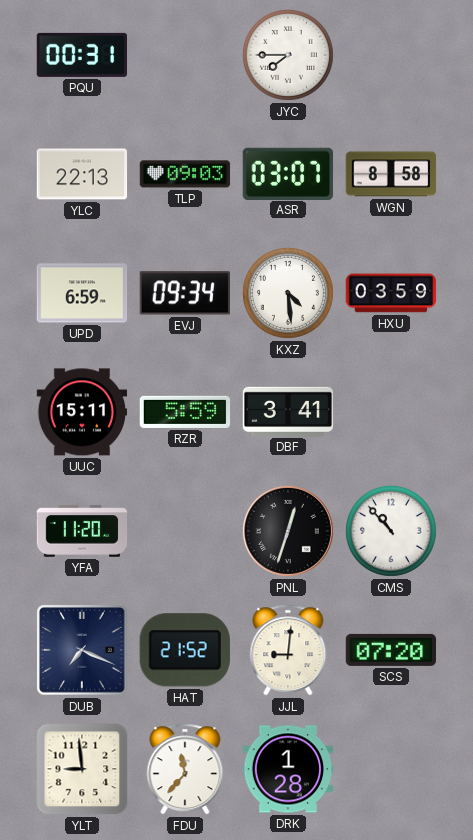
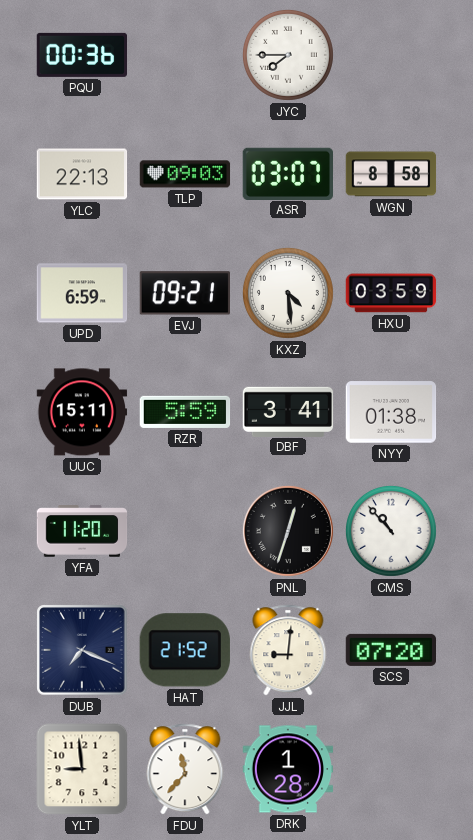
PQU: 00:31 -> 00:36 (82, 55)
EVJ: 09:34 -> 09:21 (184, 293)
NYY: none -> 01:38 (391, 412)
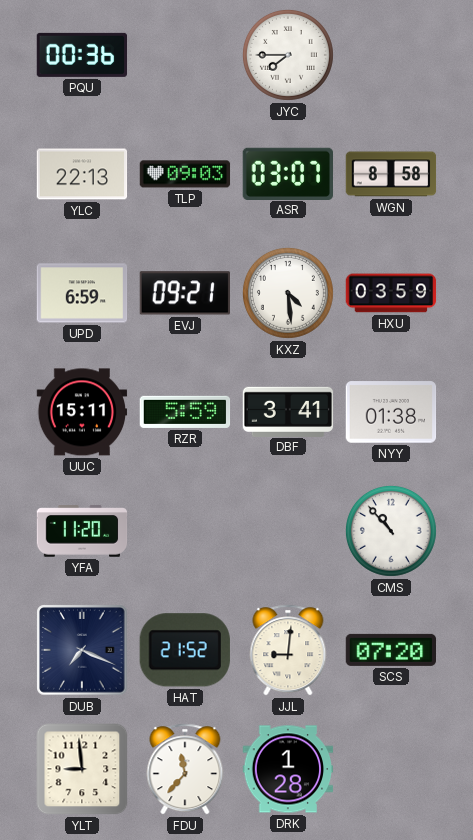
PNL: 12:33 -> none (288, 531)
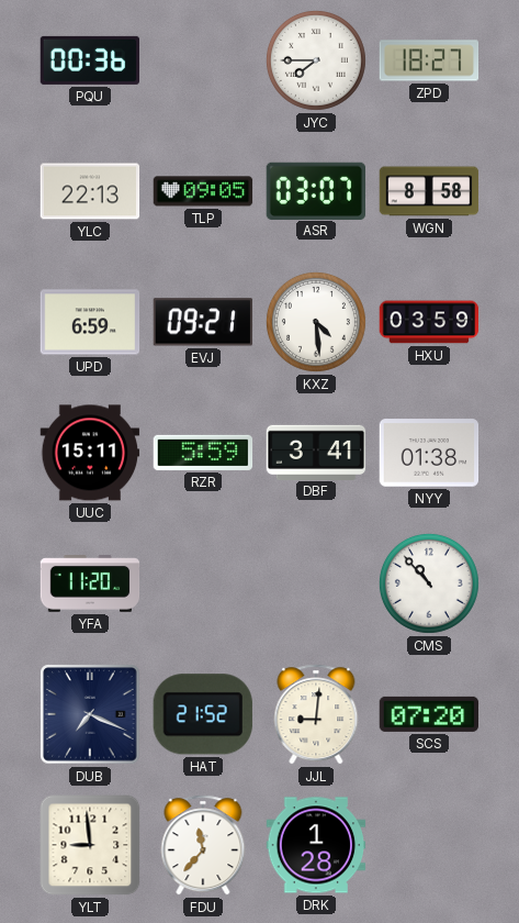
ZPD: none -> 18:27 (429, 60)
TLP: 09:03 -> 09:05 (203, 191)
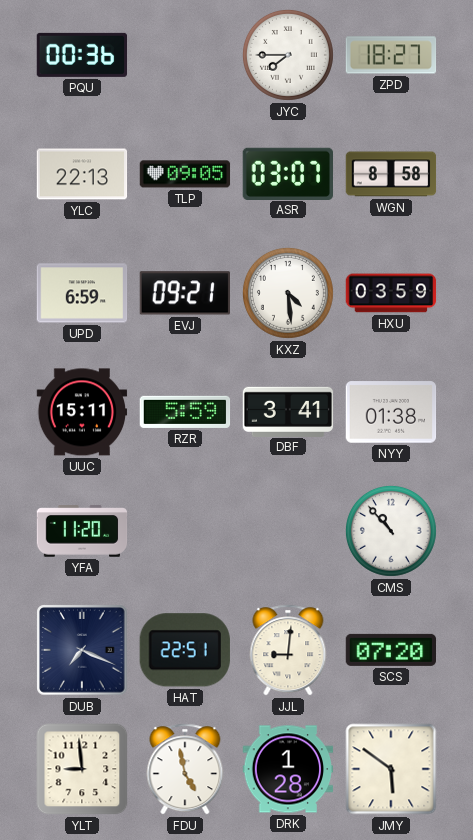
HAT: 21:52 -> 22:51 (185, 650)
FDU: 11:37 -> 4:58 (185, 769)
JMY: none -> 5:51 (391, 769)
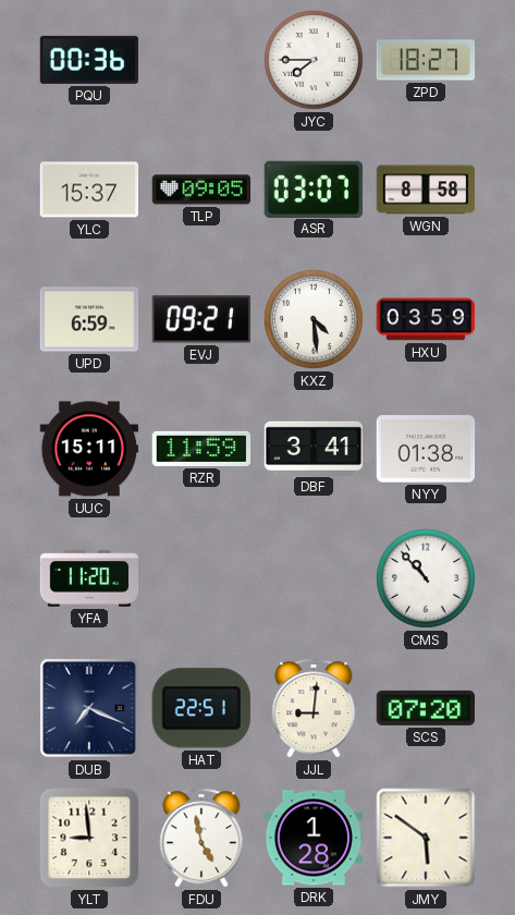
YLC: 22:13 -> 15:37 (89, 190)
RZR: 5:59 -> 11:59 (201, 449)
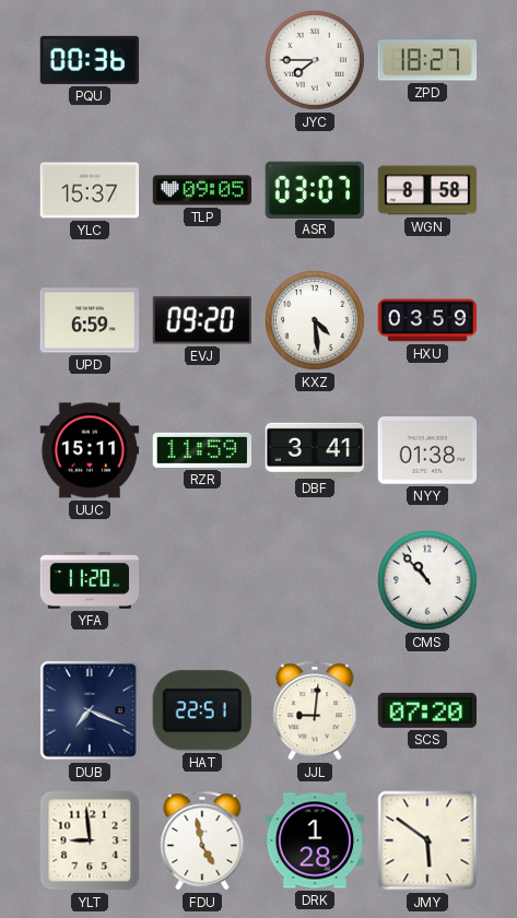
EVJ: 09:21 -> 09:20 (201, 320)
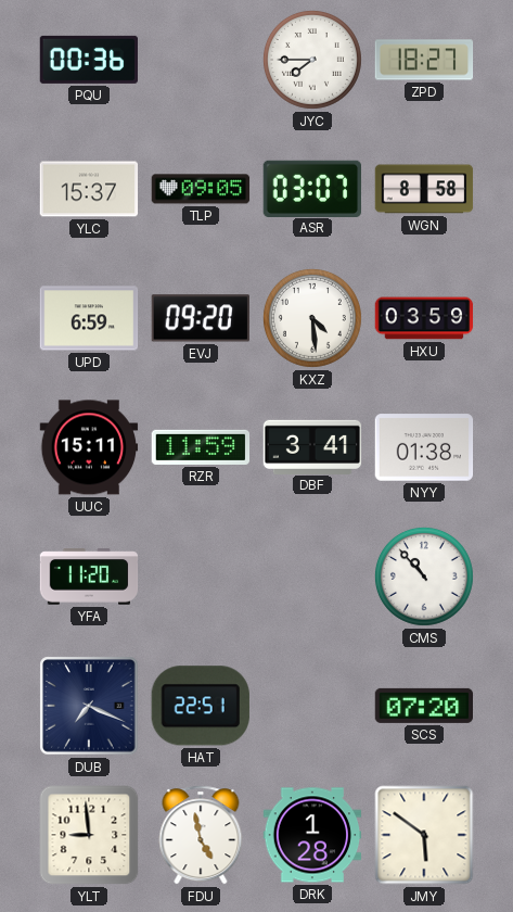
JJL: 9:01 -> none (315, 710)
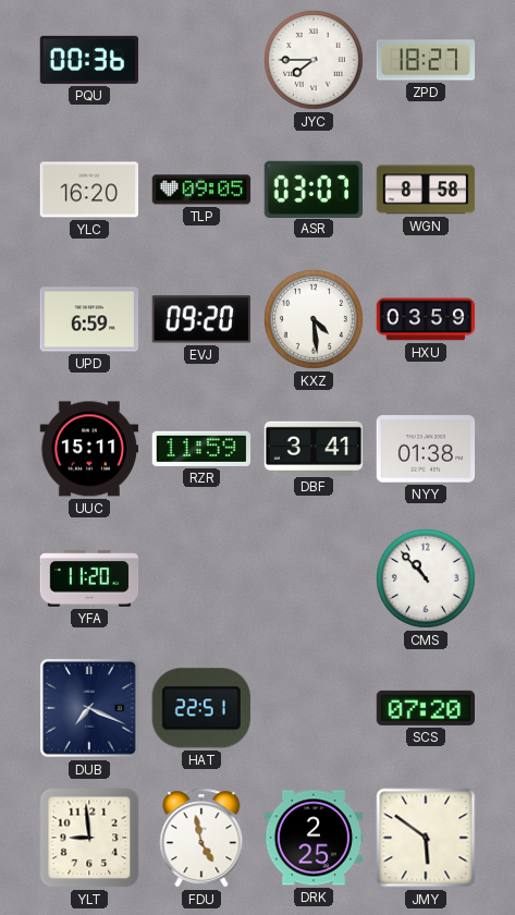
YLC: 15:37 -> 16:20 (89, 190)
DRK: 1:28 -> 2:25 (314, 838)
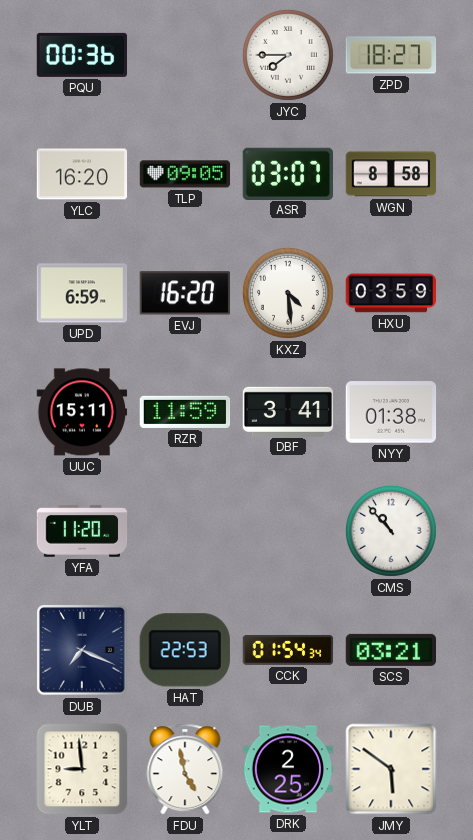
EVJ: 09:20 -> 16:20 (184, 293)
HAT: 22:51 -> 22:53 (185, 650)
CCK: none -> 01:54 (288, 650)
SCS: 07:20 -> 03:21 (390, 650)
